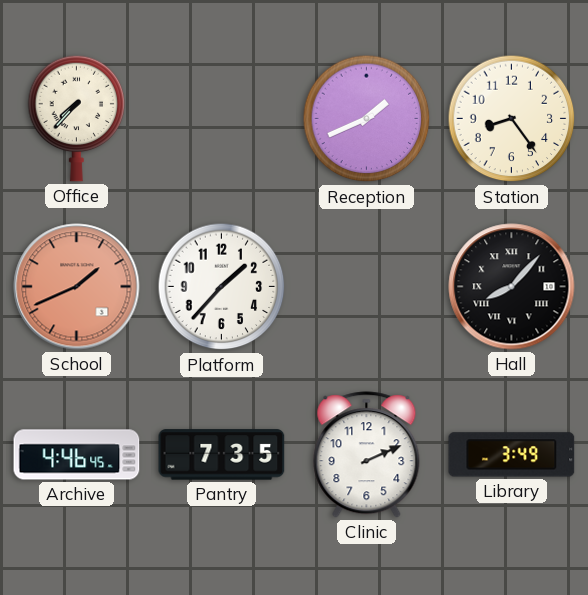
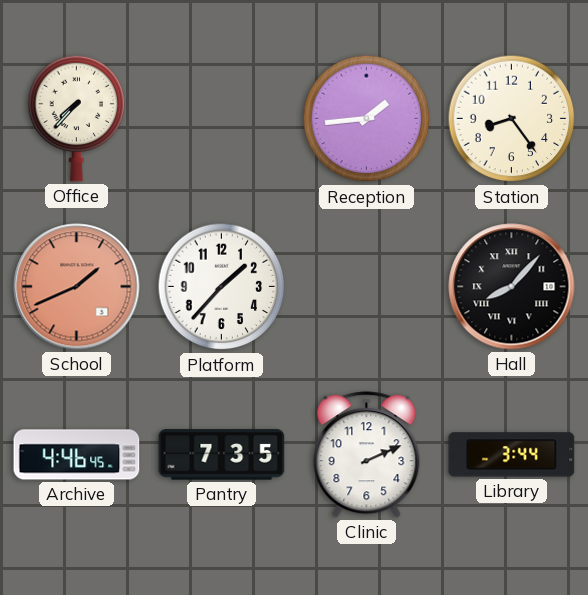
Reception: 1:41 -> 1:44 (367, 119)
Library: 3:49 -> 3:44 (512, 455)
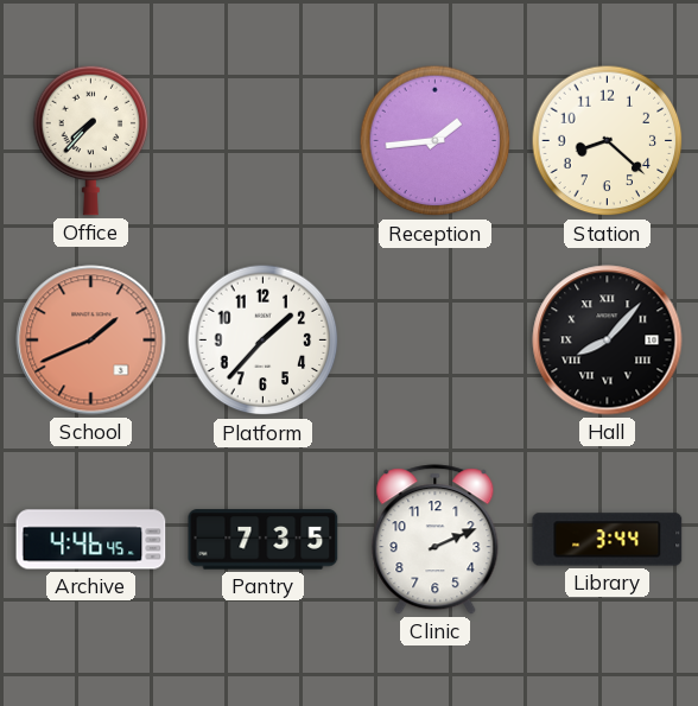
Station: 8:24 -> 8:22 (608, 141)
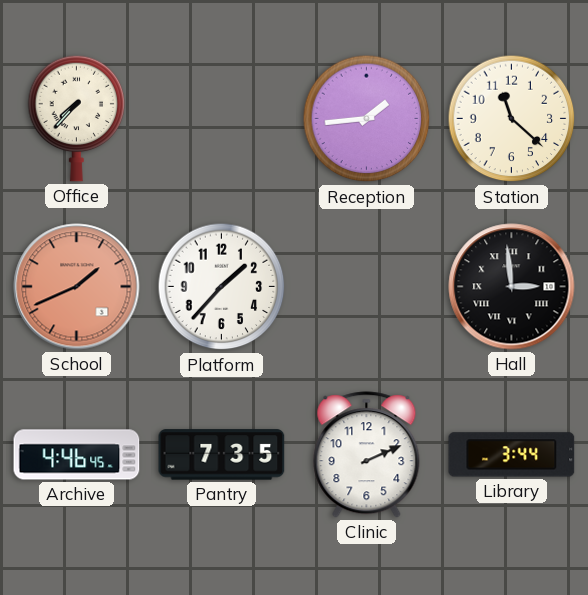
Station: 8:22 -> 11:22 (512, 119)
Hall: 8:07 -> 2:59 (512, 287)
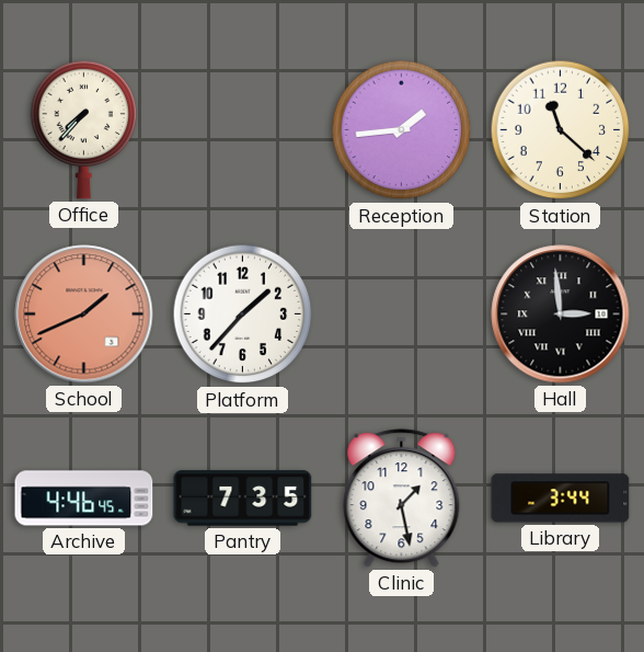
Clinic: 2:11 -> 1:28 (402, 499)
